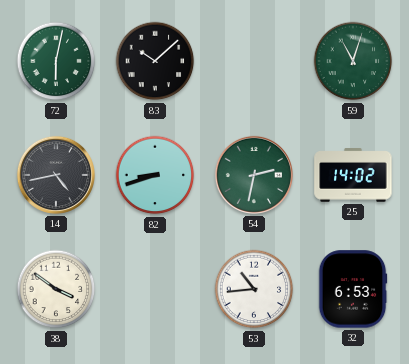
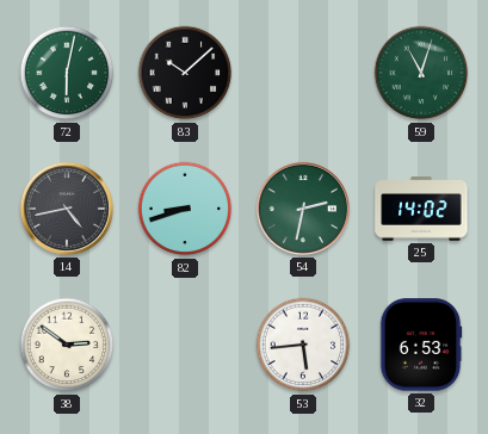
38: 3:51 -> 2:51 (67, 345)
53: 10:44 -> 5:44 (303, 345)
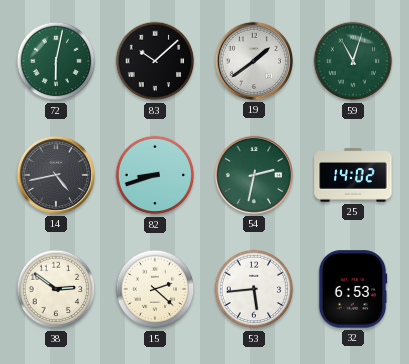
19: none -> 1:39 (254, 61)
15: none -> 2:22 (155, 289)
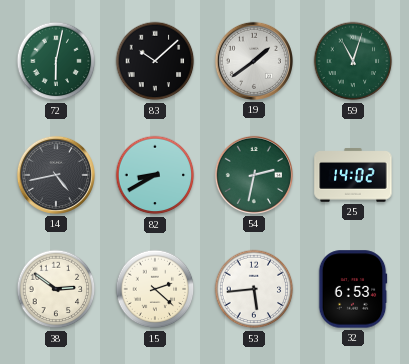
82: 8:42 -> 8:40 (155, 175)
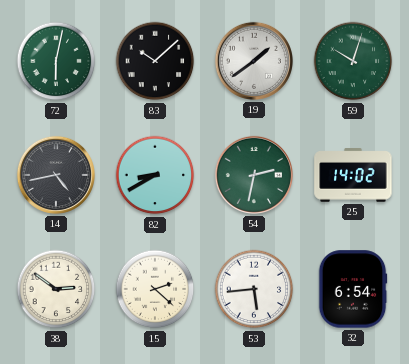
59: 11:03 -> 10:03 (353, 61)
32: 6:53 -> 6:54 (353, 289)
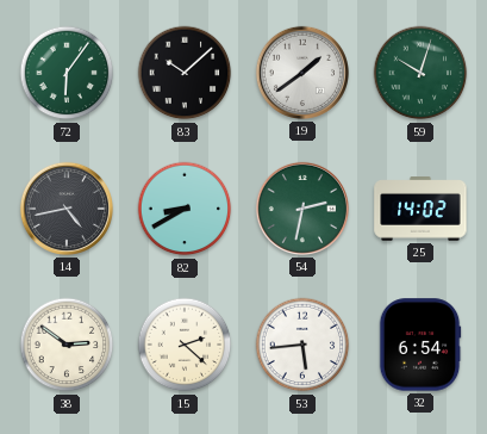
72: 6:02 -> 6:06 (67, 73)
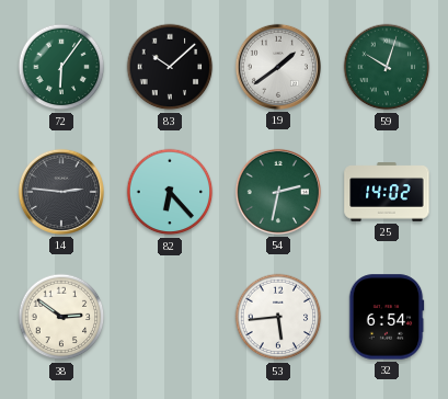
14: 4:43 -> 2:46 (61, 192)
82: 8:40 -> 6:23 (170, 192)
15: 2:22 -> none (185, 345)
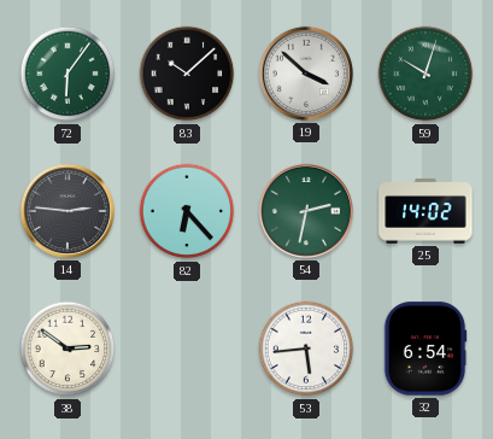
19: 1:39 -> 3:52 (306, 74)
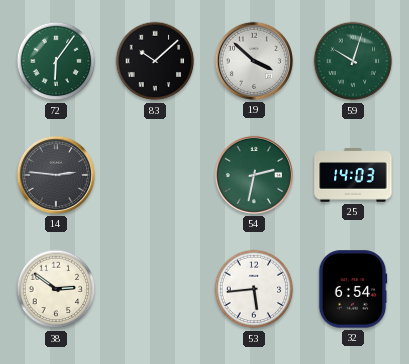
82: 6:23 -> none (187, 211)
25: 14:02 -> 14:03 (353, 175)
